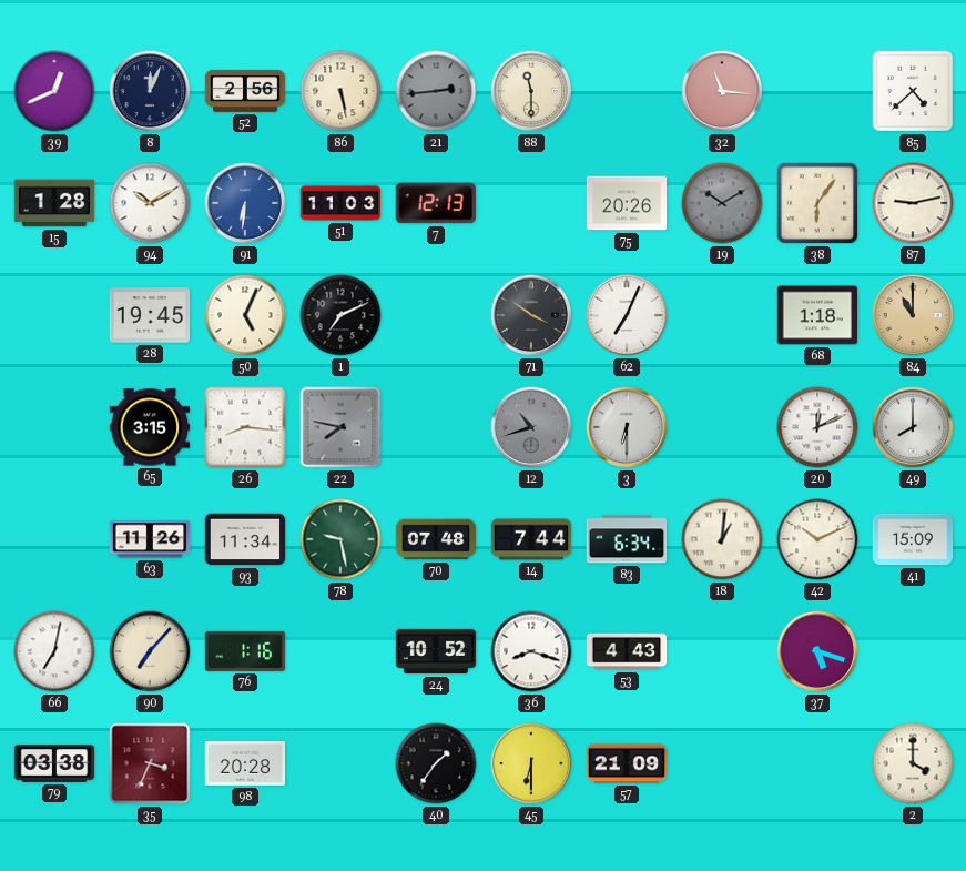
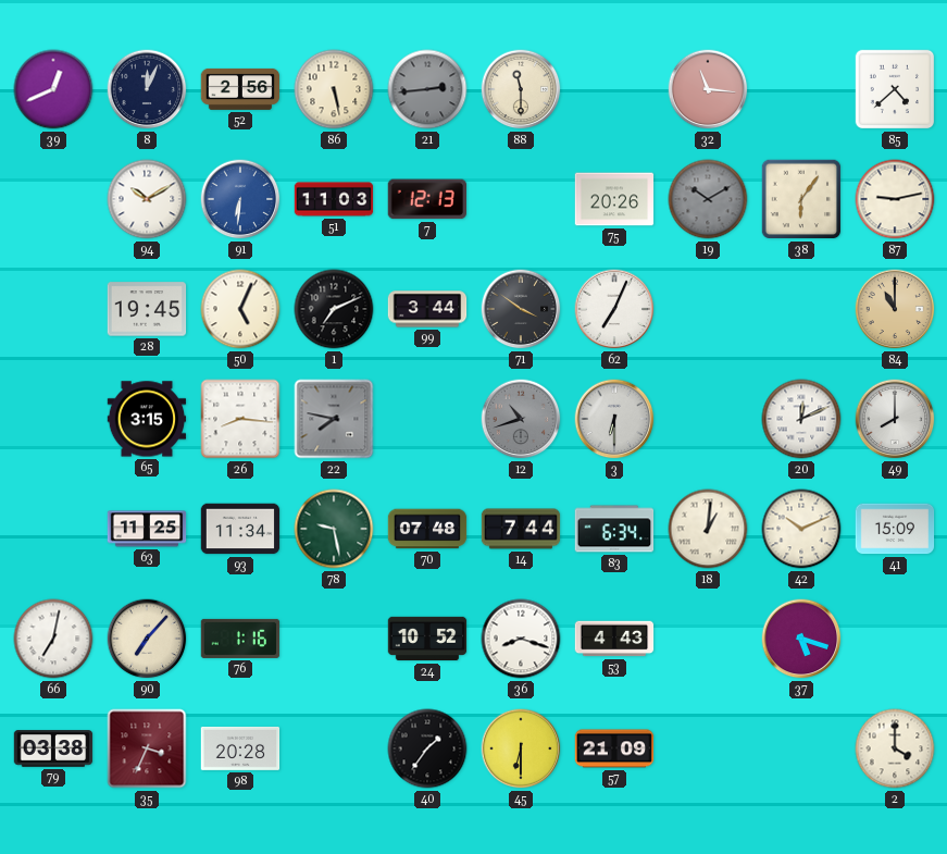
15: 1:28 -> none (54, 203)
99: none -> 3:44 (427, 309)
68: 1:18 -> none (817, 315)
63: 11:26 -> 11:25 (147, 529)
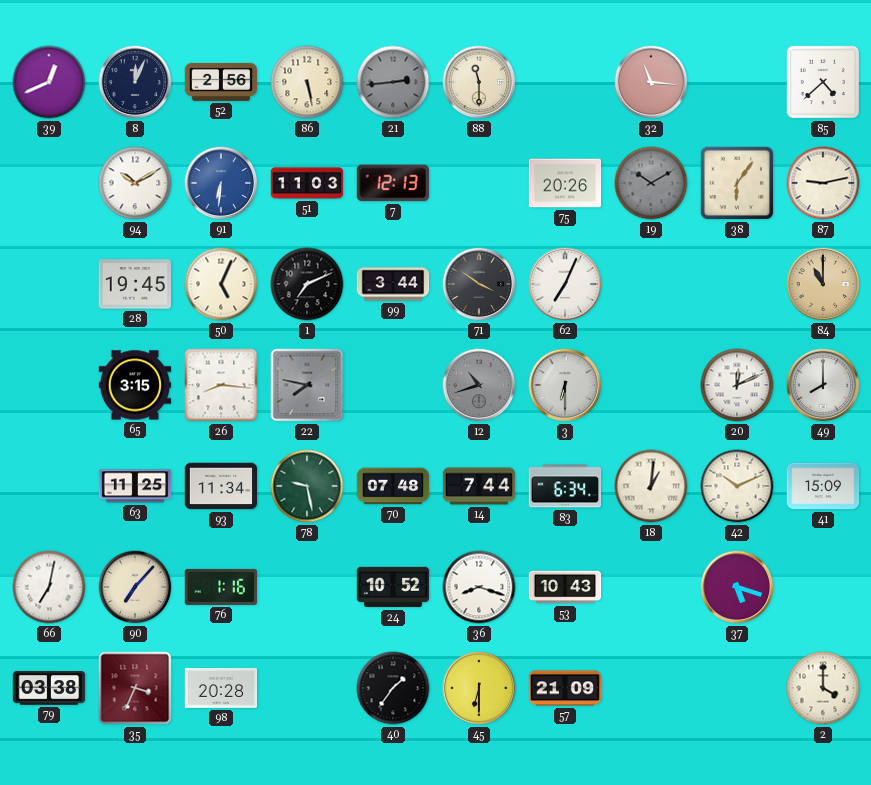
53: 4:43 -> 10:43 (565, 587)
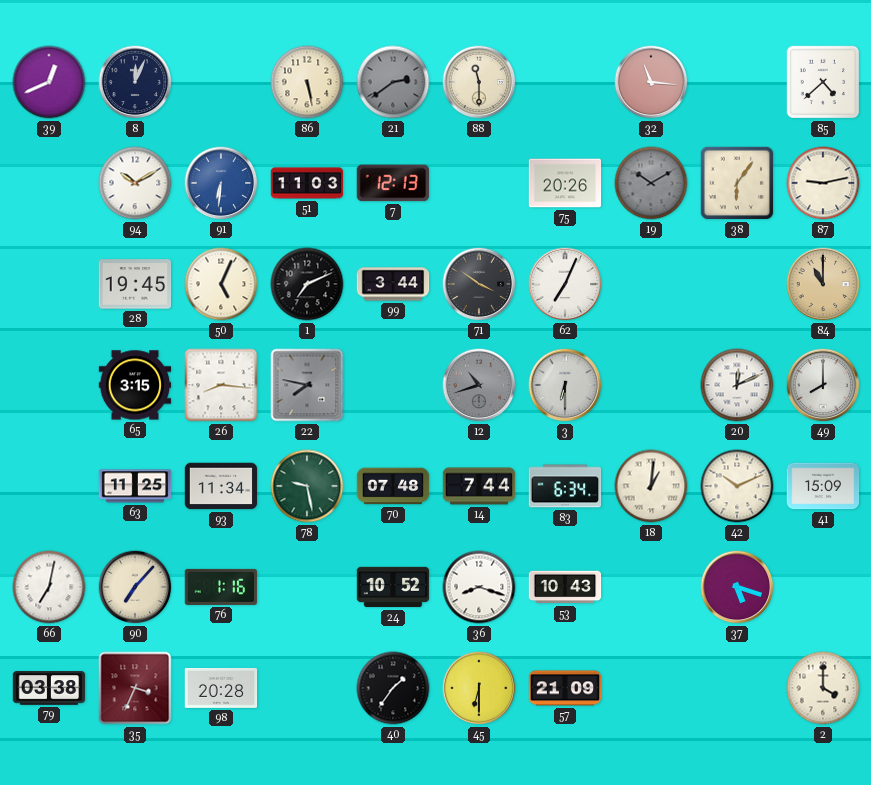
52: 2:56 -> none (221, 82)
21: 2:44 -> 2:39 (393, 82)
